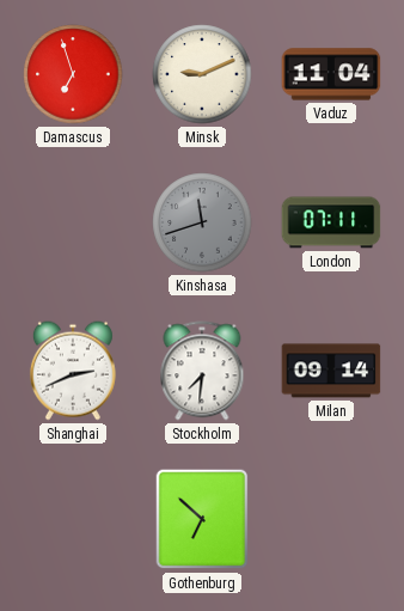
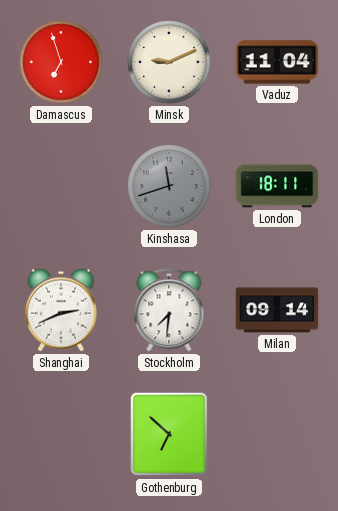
London: 07:11 -> 18:11 (277, 186)
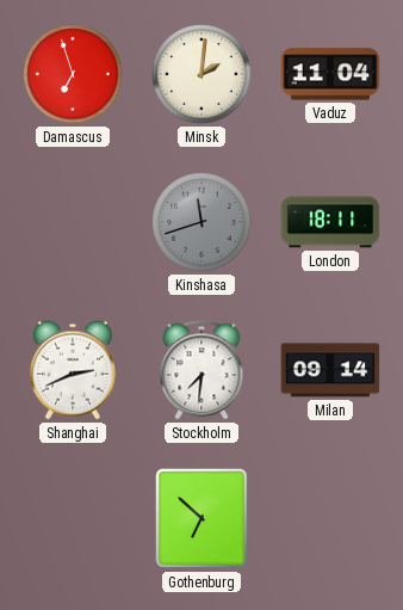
Minsk: 9:11 -> 2:01 (201, 74)
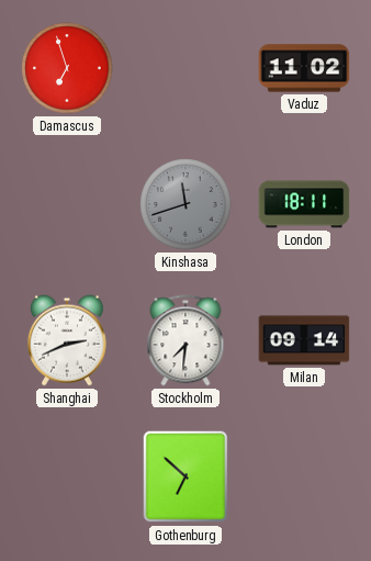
Minsk: 2:01 -> none (201, 74)
Vaduz: 11:04 -> 11:02 (304, 68)
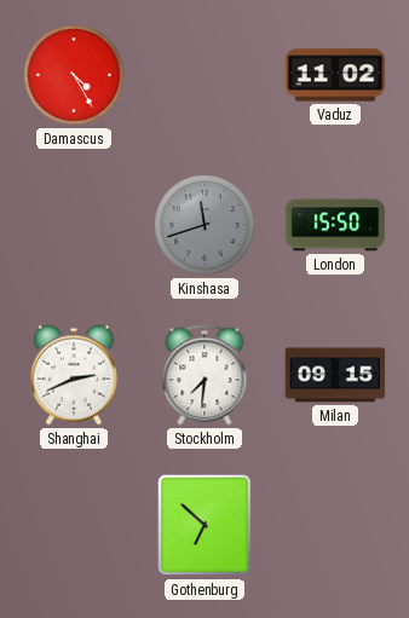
Damascus: 6:57 -> 4:25 (74, 75)
London: 18:11 -> 15:50 (335, 225)
Milan: 09:14 -> 09:15 (335, 375)
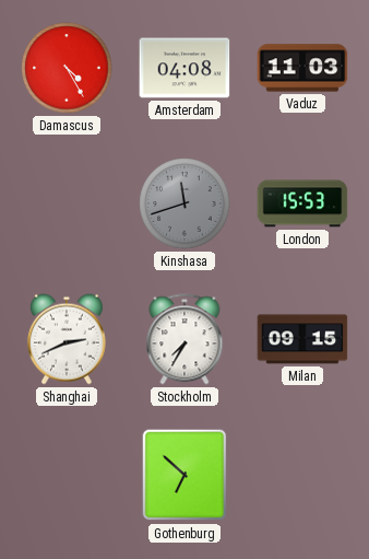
Amsterdam: none -> 04:08 (184, 68)
Vaduz: 11:02 -> 11:03 (302, 68)
London: 15:50 -> 15:53 (302, 203)
Stockholm: 7:31 -> 7:35 (184, 339)
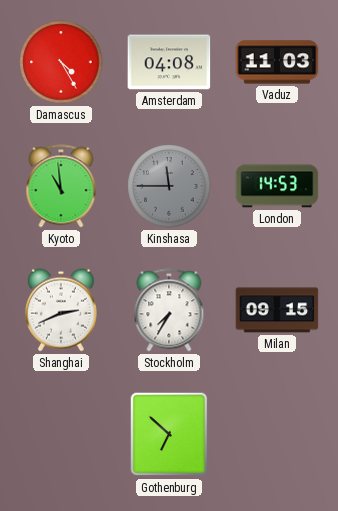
Kyoto: none -> 10:59 (61, 186)
Kinshasa: 11:42 -> 11:45 (169, 186)
London: 15:53 -> 14:53 (277, 186)
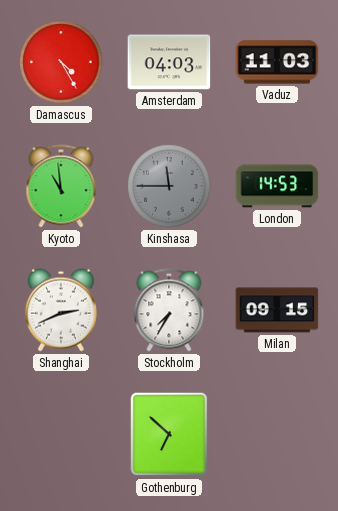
Amsterdam: 04:08 -> 04:03 (169, 62)
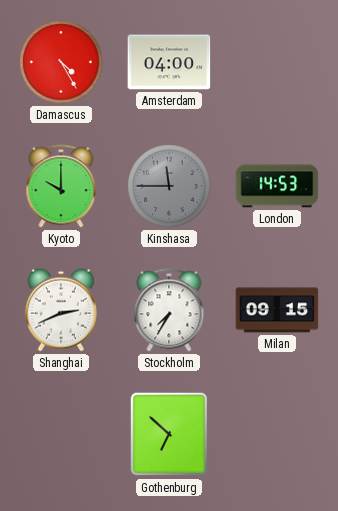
Amsterdam: 04:03 -> 04:00 (169, 62)
Vaduz: 11:03 -> none (277, 62)
Kyoto: 10:59 -> 10:00 (61, 186)
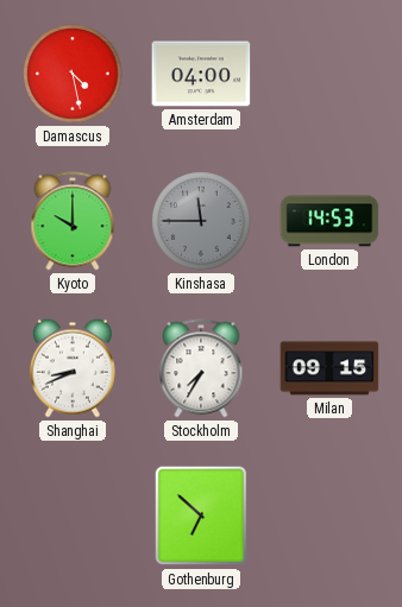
Damascus: 4:25 -> 4:28 (73, 74)
Shanghai: 2:41 -> 8:41 (73, 368)
